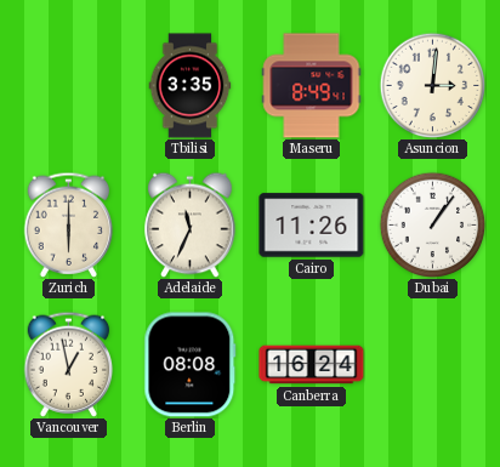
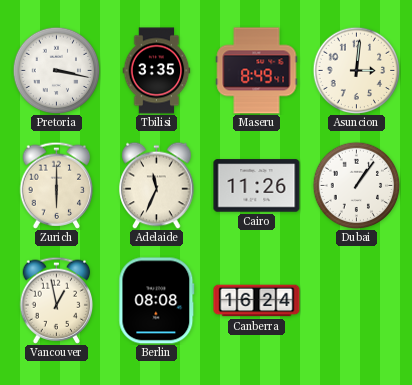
Pretoria: none -> 3:17 (56, 70)
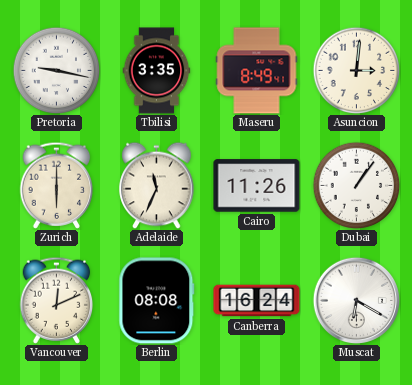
Pretoria: 3:17 -> 9:17 (56, 70)
Vancouver: 12:58 -> 12:11 (57, 300)
Muscat: none -> 6:20 (356, 300)
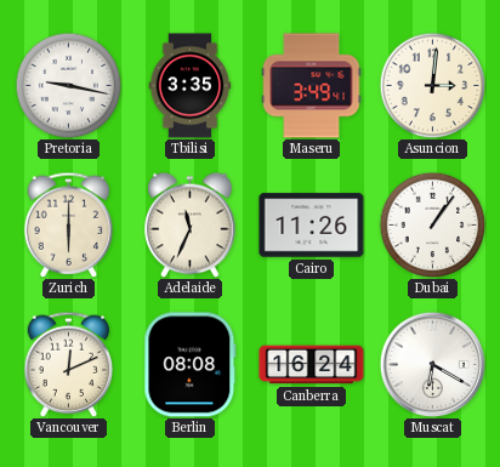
Maseru: 8:49 -> 3:49 (312, 86)
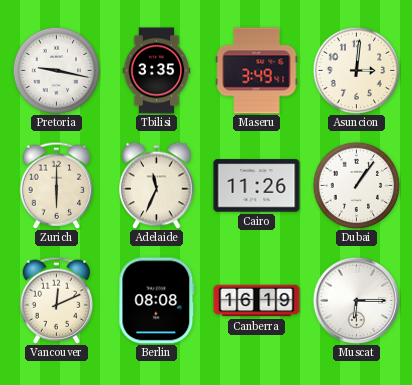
Canberra: 16:24 -> 16:19 (257, 301)
Muscat: 6:20 -> 6:15 (356, 300)
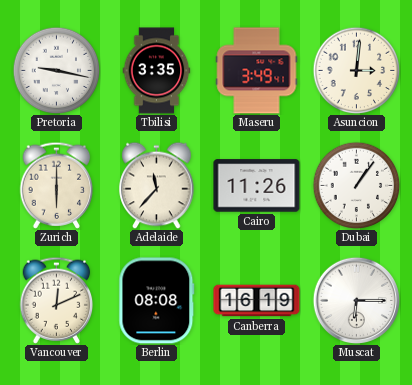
Adelaide: 11:34 -> 11:37 (157, 185)
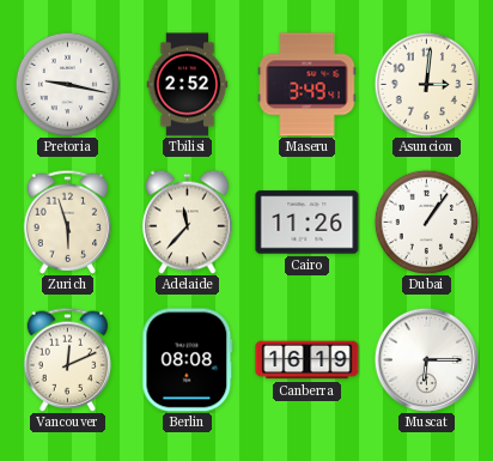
Tbilisi: 3:35 -> 2:52 (188, 85)
Zurich: 6:00 -> 5:57 (68, 222)
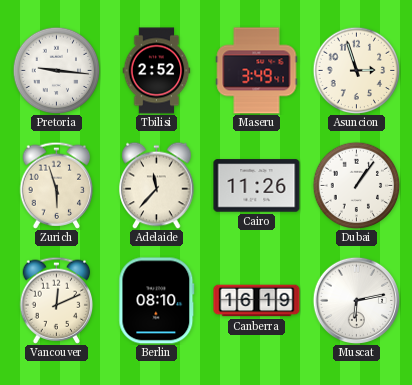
Pretoria: 9:17 -> 9:16 (56, 70)
Asuncion: 3:01 -> 2:57 (356, 70)
Berlin: 08:08 -> 08:10 (157, 301)
Muscat: 6:15 -> 6:13 (356, 300)
